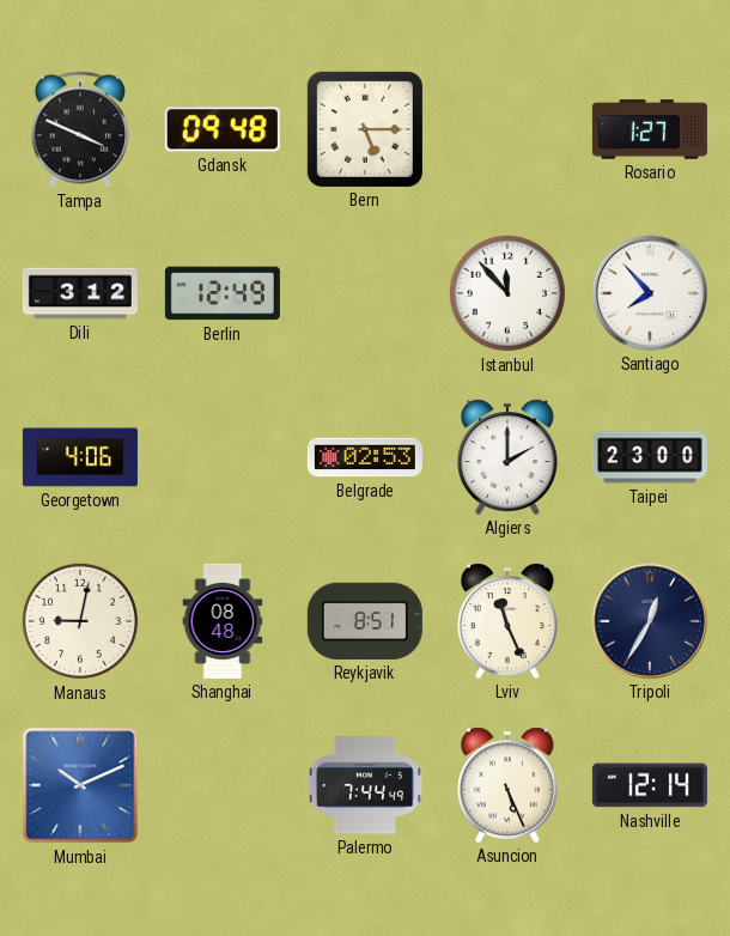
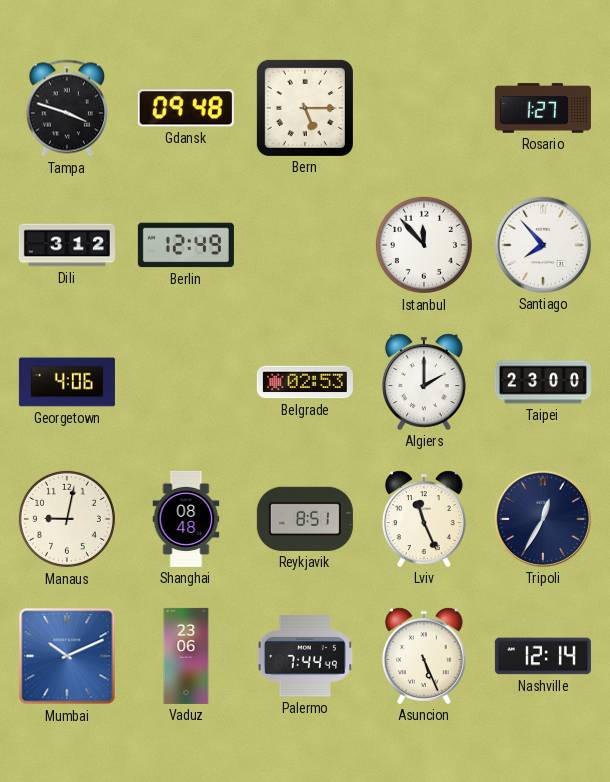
Tampa: 3:49 -> 3:48 (66, 108)
Vaduz: none -> 23:06 (186, 656)
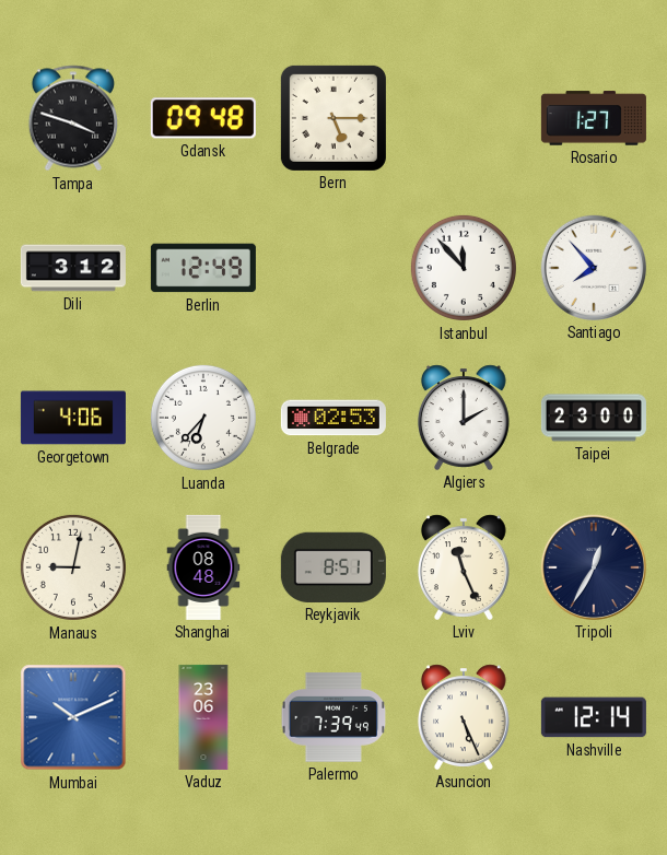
Luanda: none -> 6:37 (203, 418)
Palermo: 7:44 -> 7:39 (333, 717)
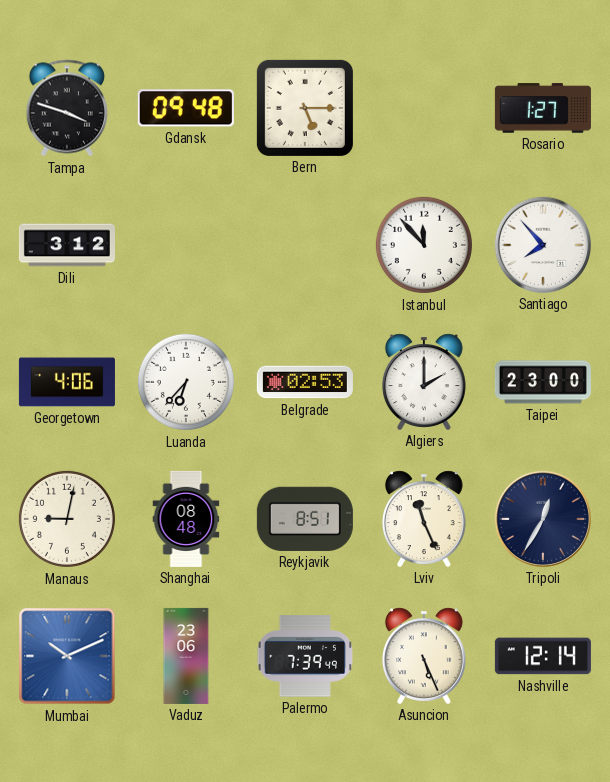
Berlin: 12:49 -> none (203, 268)
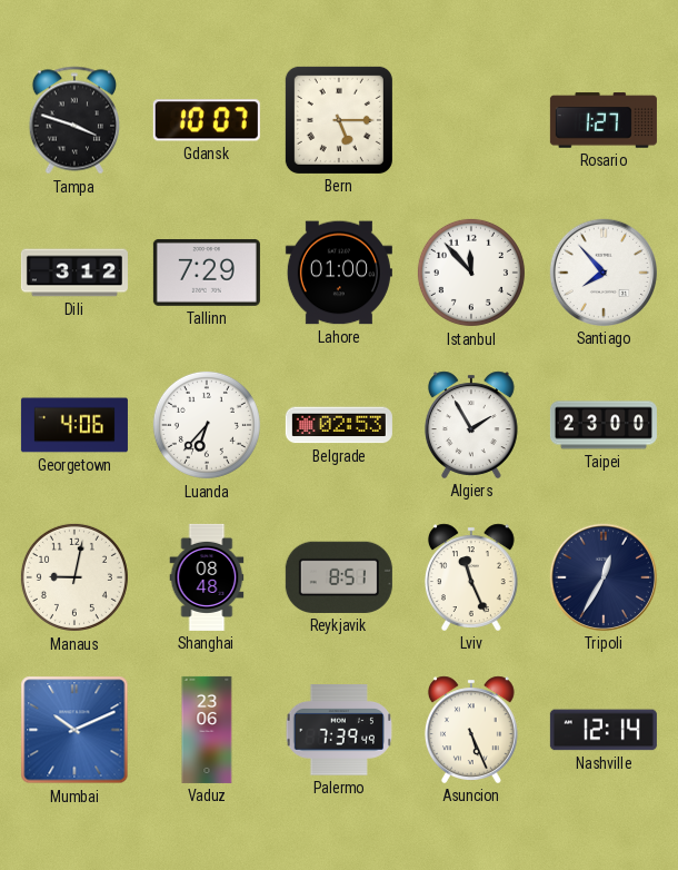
Gdansk: 09:48 -> 10:07 (207, 120)
Tallinn: none -> 7:29 (207, 273)
Lahore: none -> 01:00 (339, 273)
Algiers: 2:00 -> 1:55 (471, 425)
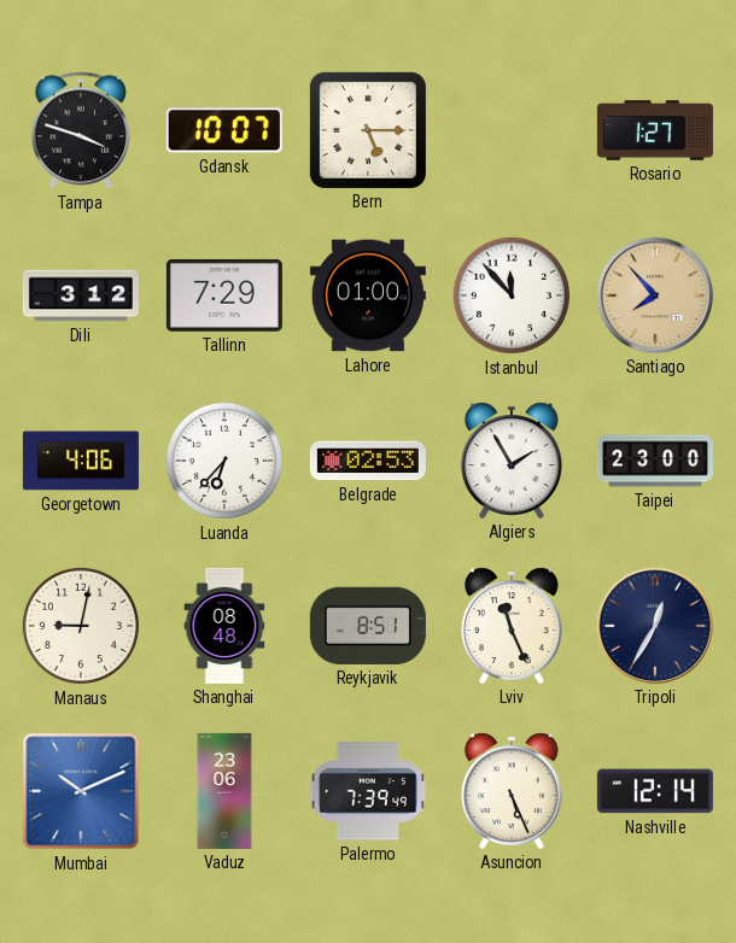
Santiago dial: white -> champagne (655, 295)
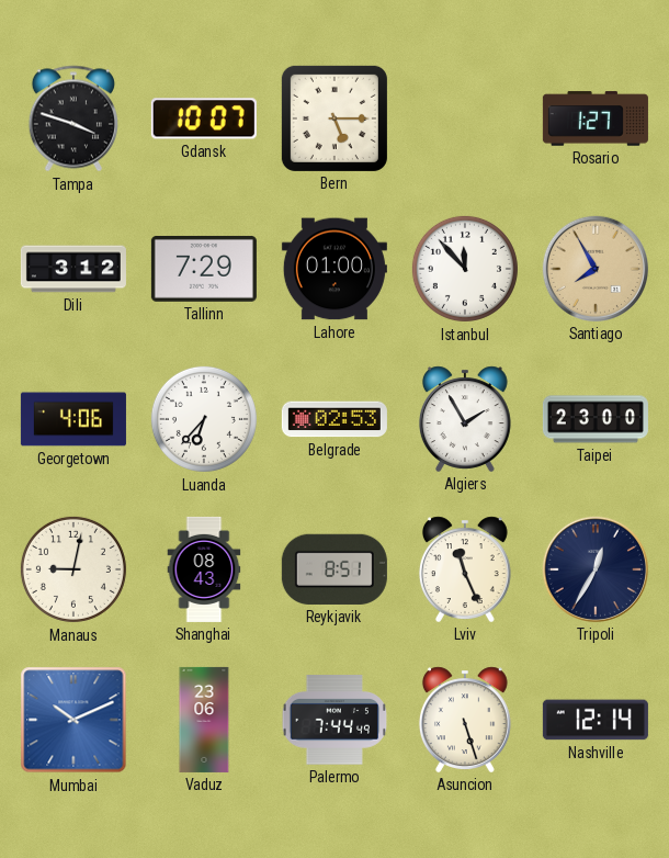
Santiago: 7:53 -> 7:55 (596, 269)
Shanghai: 08:48 -> 08:43 (204, 569)
Palermo: 7:39 -> 7:44 (334, 720)
Asuncion: 5:26 -> 5:27 (465, 720)
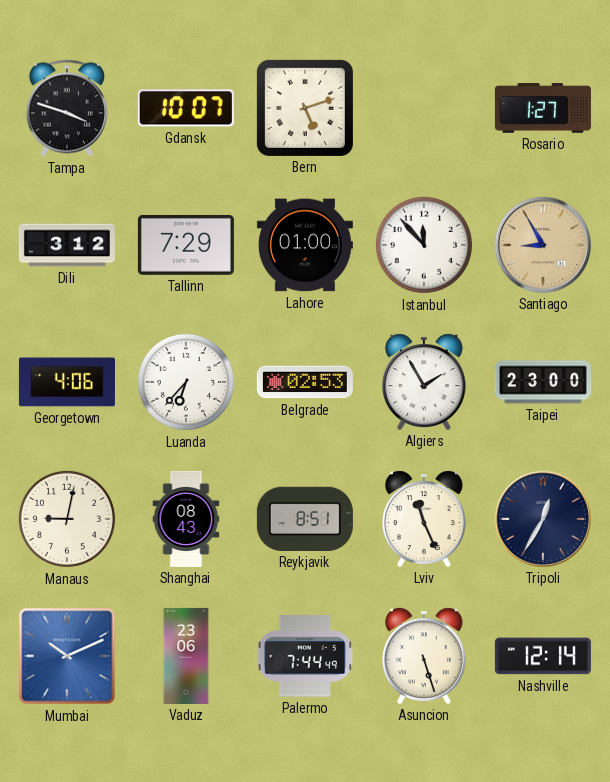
Bern: 5:15 -> 5:12 (305, 108)
Santiago: 7:55 -> 8:55 (543, 245)
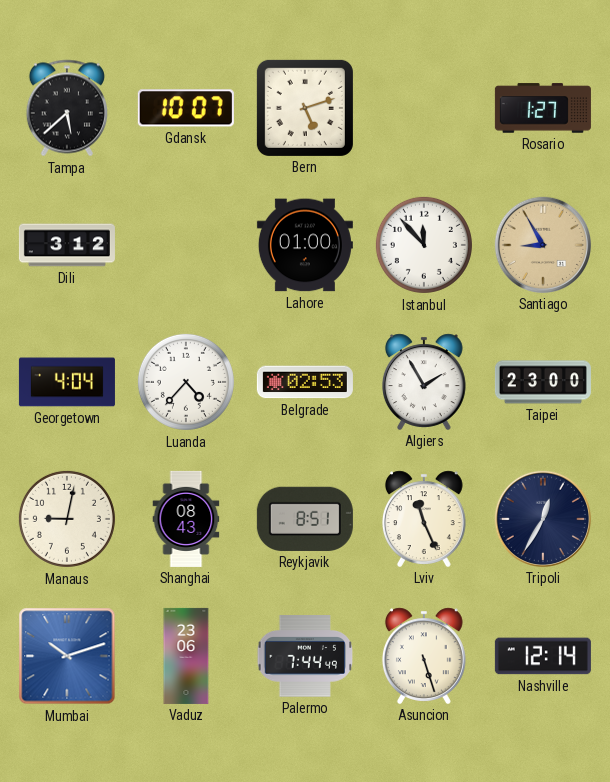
Tampa: 3:48 -> 5:38 (66, 108)
Tallinn: 7:29 -> none (186, 245)
Georgetown: 4:06 -> 4:04 (67, 382)
Luanda: 6:37 -> 4:37 (186, 382)
Mumbai: 10:11 -> 10:12 (67, 656)
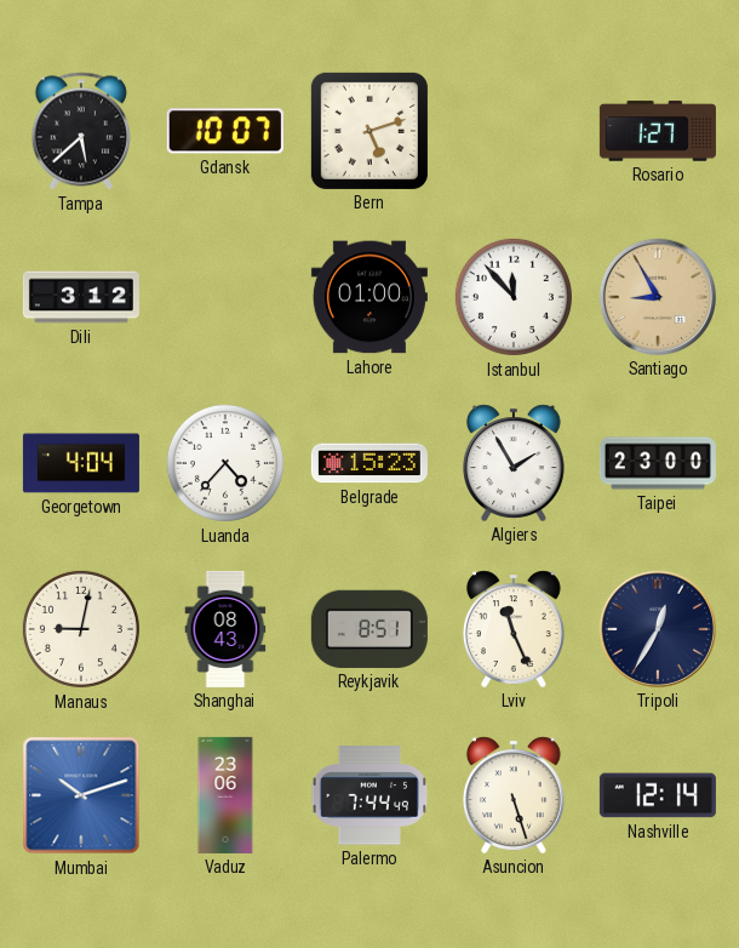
Belgrade: 02:53 -> 15:23 (369, 463)
